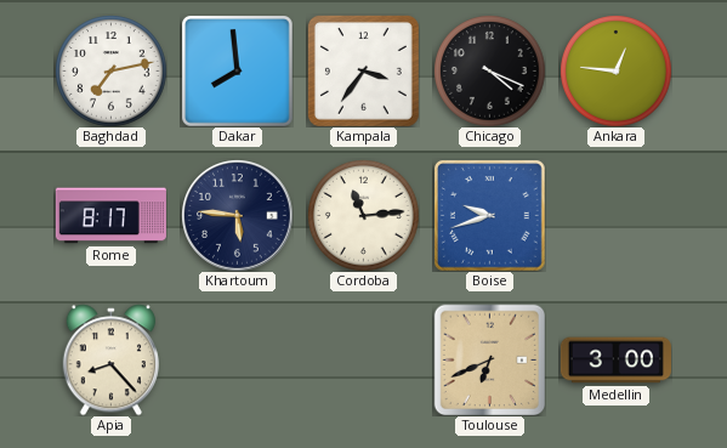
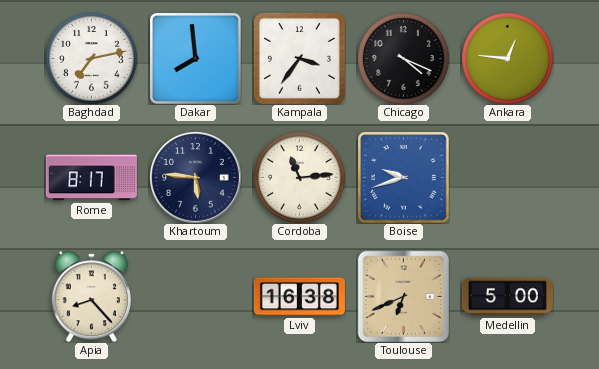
Lviv: none -> 16:38 (299, 297)
Medellin: 3:00 -> 5:00 (507, 297)
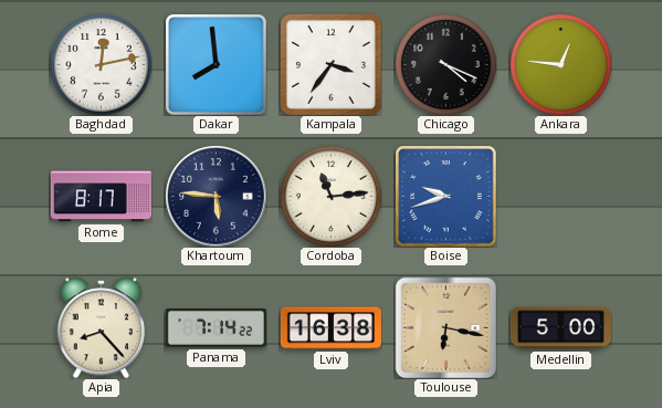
Baghdad: 7:13 -> 12:13 (101, 64)
Panama: none -> 7:14 (216, 327)
Toulouse: 6:41 -> 6:17 (445, 327)
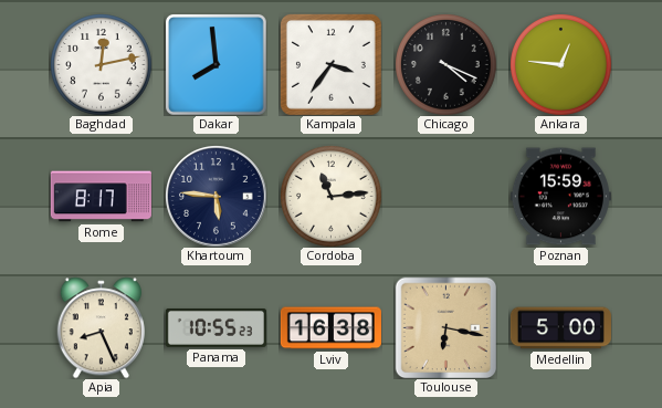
Boise: 9:42 -> none (446, 197)
Poznan: none -> 15:59 (560, 197)
Apia: 8:23 -> 8:26 (101, 327)
Panama: 7:14 -> 10:55 (216, 327)
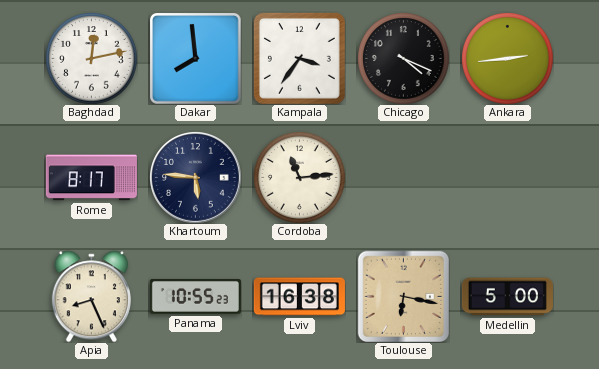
Ankara: 12:46 -> 2:44 (507, 58)
Poznan: 15:59 -> none (560, 197)
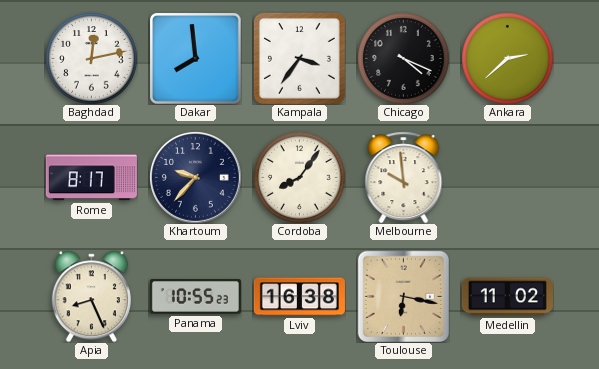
Ankara: 2:44 -> 2:38 (507, 58)
Khartoum: 5:46 -> 9:37 (196, 178)
Cordoba: 11:14 -> 8:06 (299, 177)
Melbourne: none -> 9:59 (404, 177)
Medellin: 5:00 -> 11:02 (507, 297)
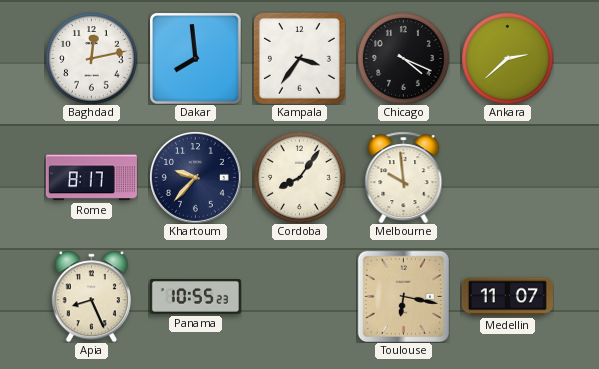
Lviv: 16:38 -> none (299, 297)
Medellin: 11:02 -> 11:07 (507, 297)
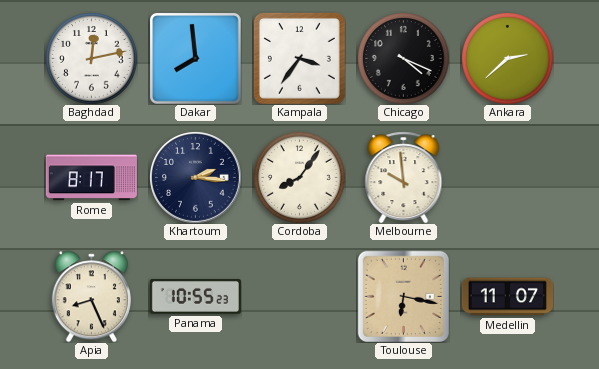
Khartoum: 9:37 -> 2:16 (196, 178)
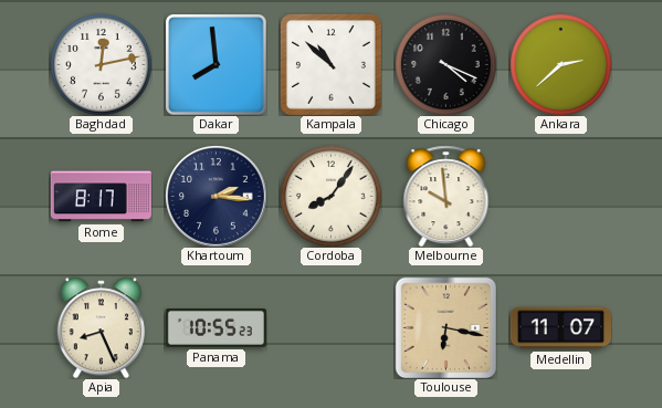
Kampala: 3:36 -> 10:52 (330, 64)
